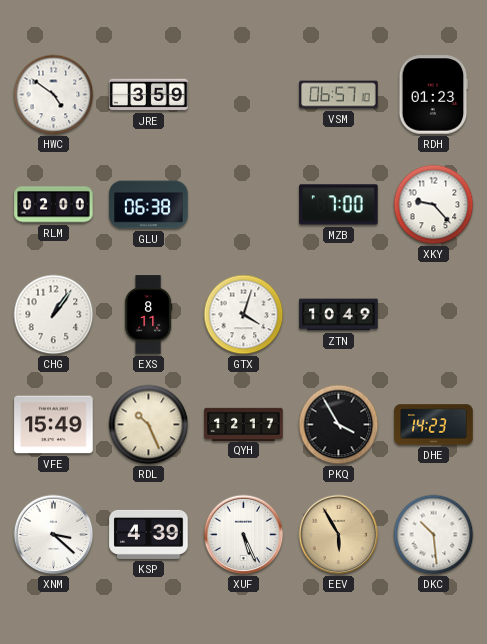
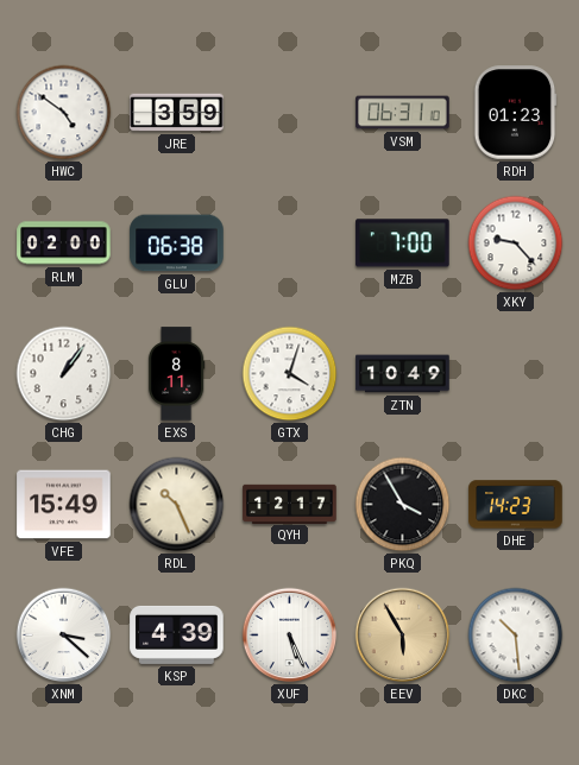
VSM: 06:57 -> 06:31 (403, 113)
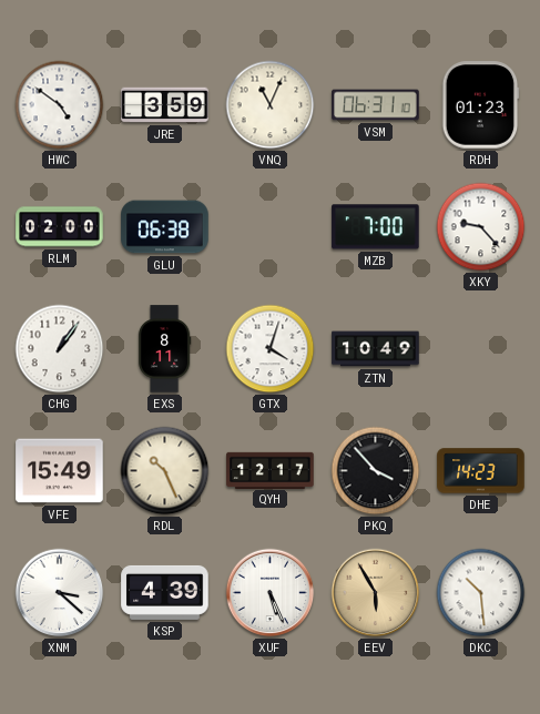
VNQ: none -> 11:04 (271, 105)
PKQ: 3:55 -> 3:53 (376, 471)
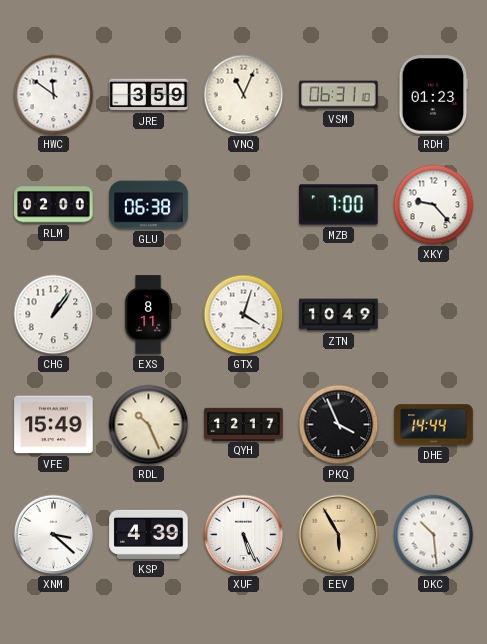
HWC: 4:51 -> 11:51 (54, 95)
PKQ: 3:53 -> 3:56 (339, 425)
DHE: 14:23 -> 14:44 (434, 425)
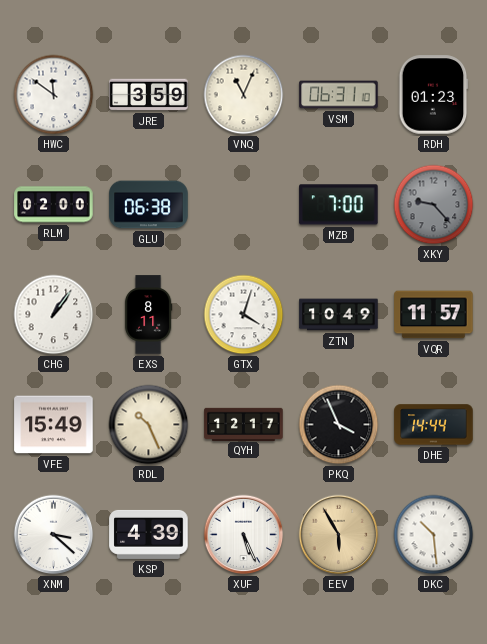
XKY dial: white -> grey (434, 205)
VQR: none -> 11:57 (434, 315)
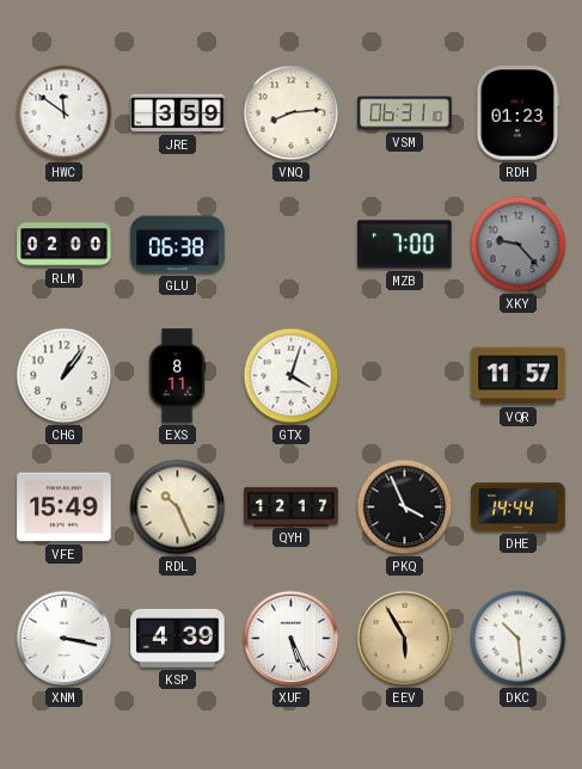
VNQ: 11:04 -> 8:14 (292, 113)
ZTN: 10:49 -> none (339, 315)
XNM: 3:22 -> 3:17 (65, 639)
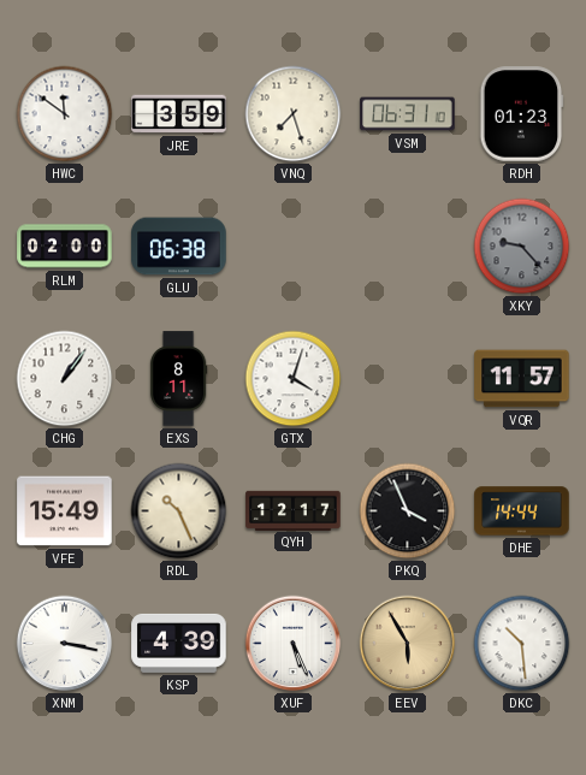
VNQ: 8:14 -> 7:27 (294, 114)
MZB: 7:00 -> none (405, 245)
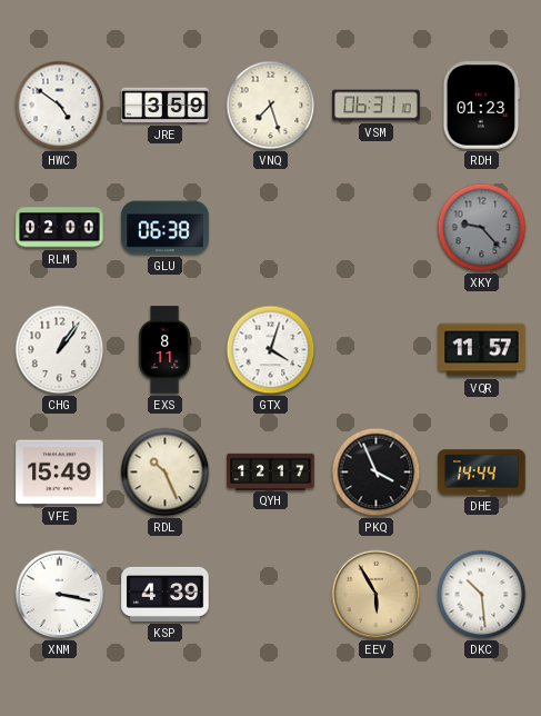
HWC: 11:51 -> 4:51 (60, 106)
XUF: 5:26 -> none (294, 644)
